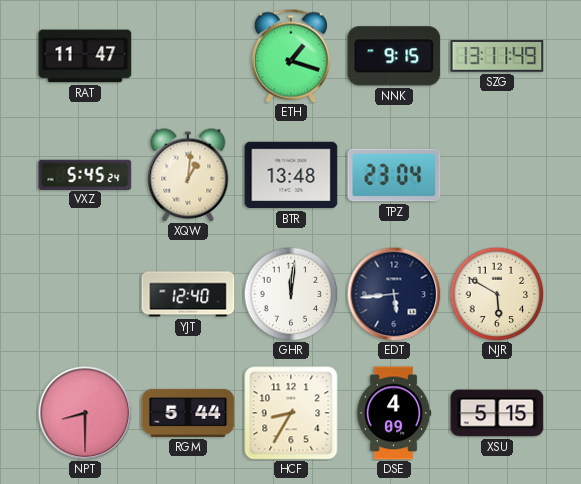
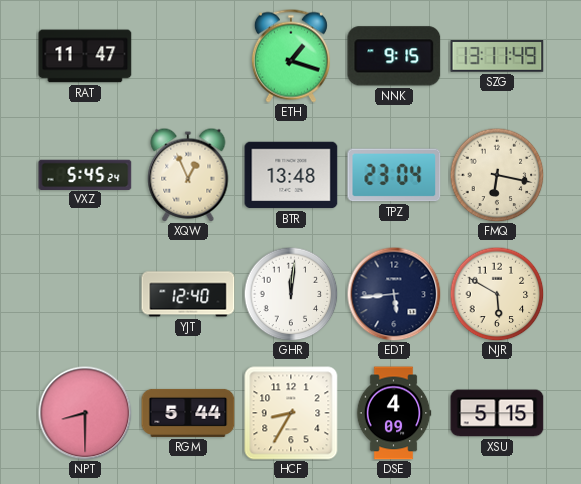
XQW: 1:01 -> 12:56 (188, 175)
FMQ: none -> 6:17 (497, 175)
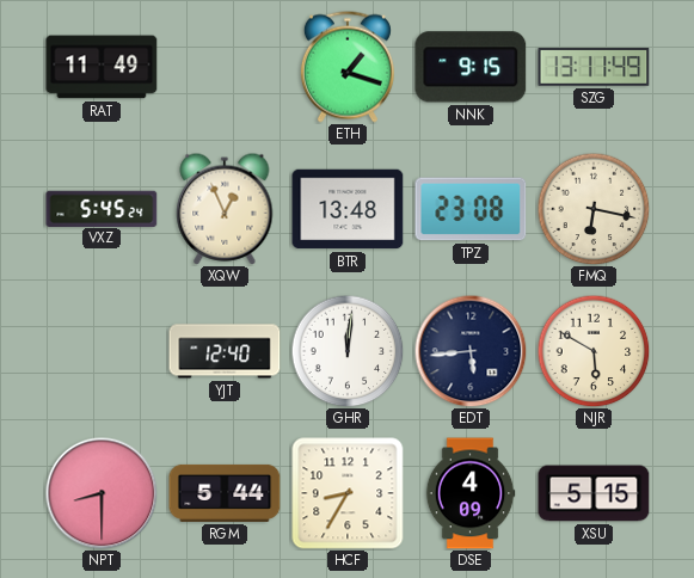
RAT: 11:47 -> 11:49 (102, 67)
TPZ: 23:04 -> 23:08 (471, 209)
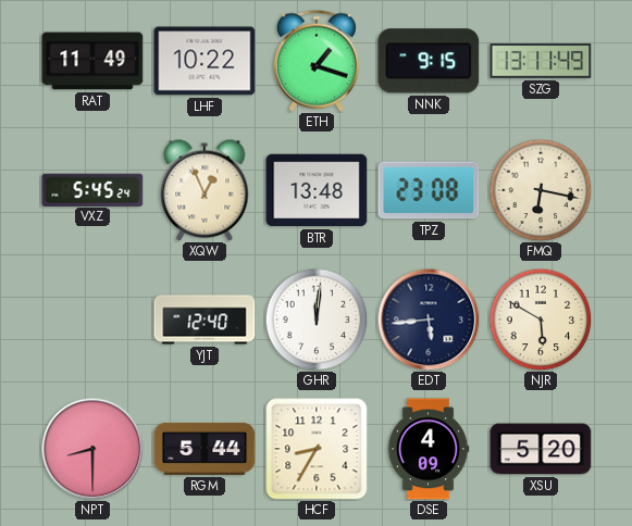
LHF: none -> 10:22 (205, 61)
XSU: 5:15 -> 5:20 (541, 449)
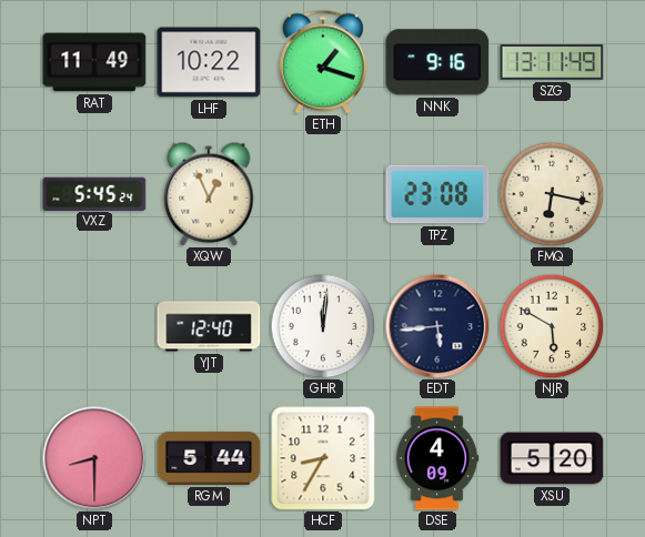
NNK: 9:15 -> 9:16 (437, 62)
BTR: 13:48 -> none (317, 190)
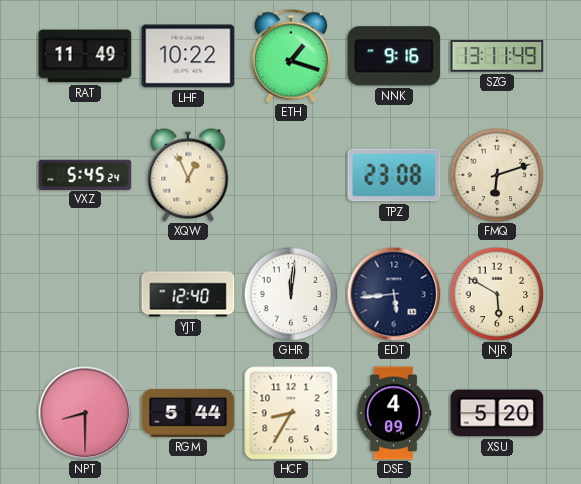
FMQ: 6:17 -> 6:12 (497, 175)
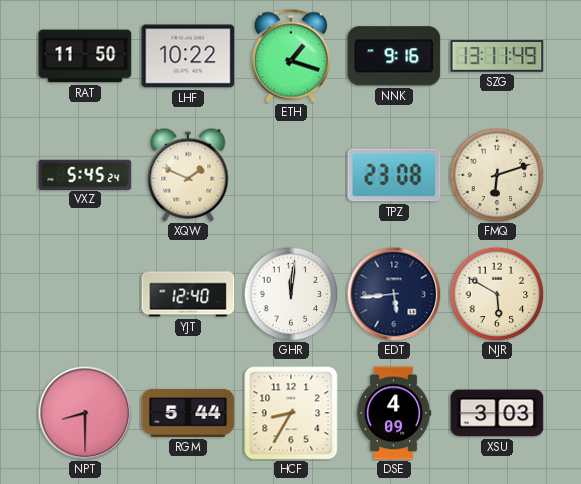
RAT: 11:49 -> 11:50 (85, 56)
XQW: 12:56 -> 1:49 (188, 175)
XSU: 5:20 -> 3:03 (497, 413)
